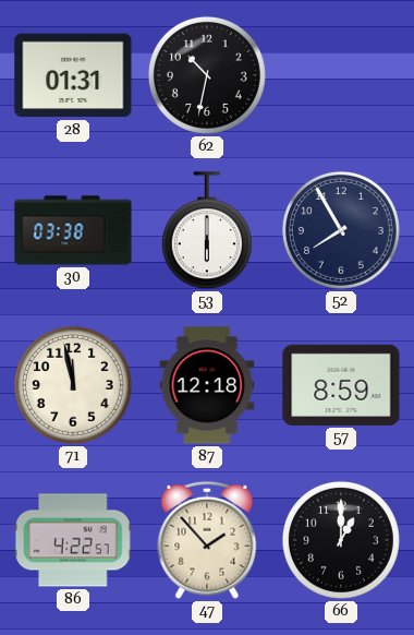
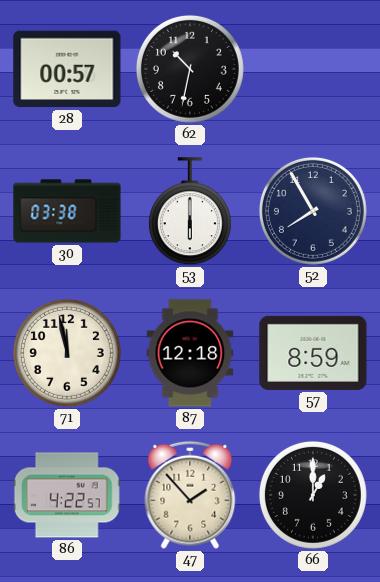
28: 01:31 -> 00:57 (67, 69)
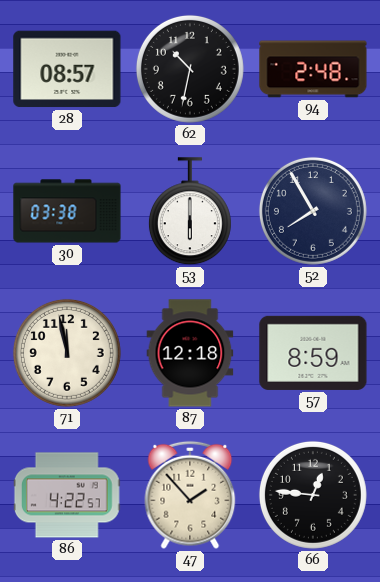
28: 00:57 -> 08:57 (67, 69)
94: none -> 2:48 (313, 69)
66: 1:00 -> 12:46 (313, 495)
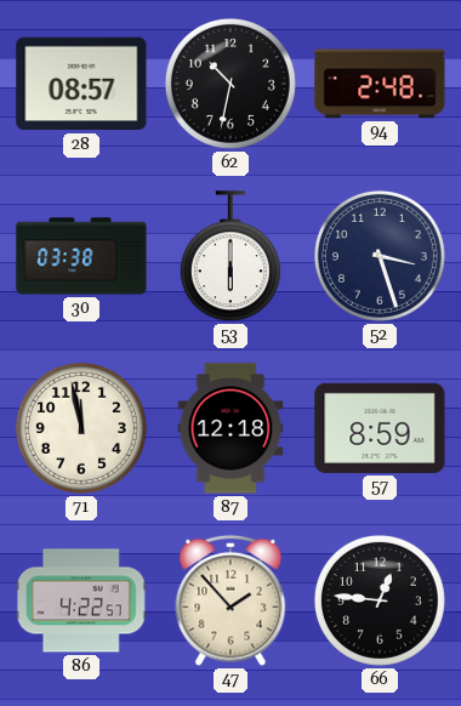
52: 7:55 -> 3:27 (380, 256)
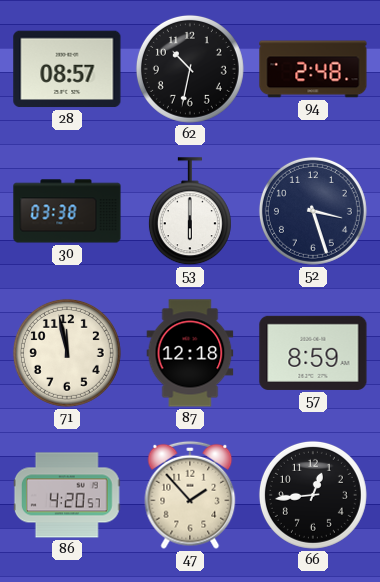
86: 4:22 -> 4:20 (67, 495)
66: 12:46 -> 12:44 (313, 495)
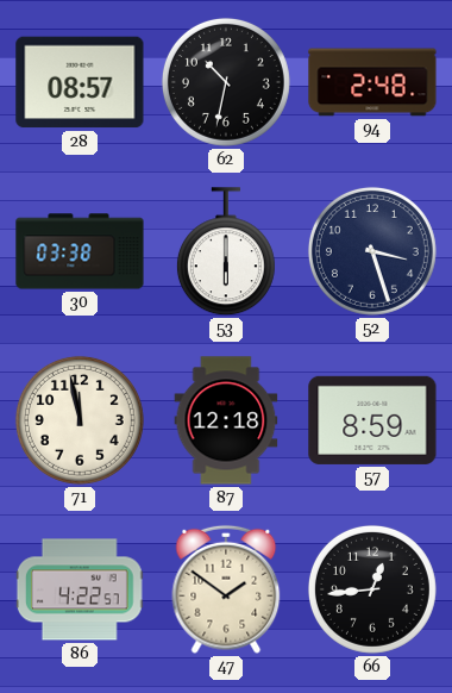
86: 4:20 -> 4:22 (80, 589)
47: 1:53 -> 1:51 (226, 589)
